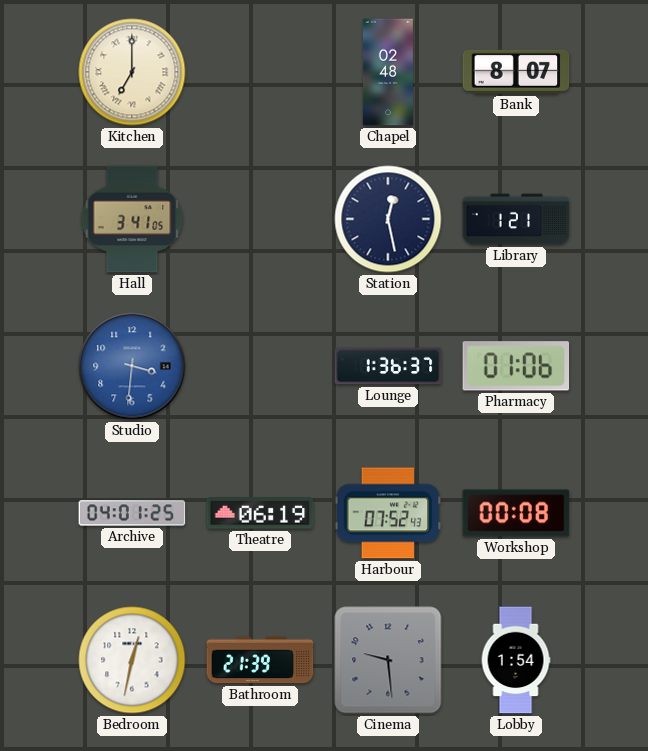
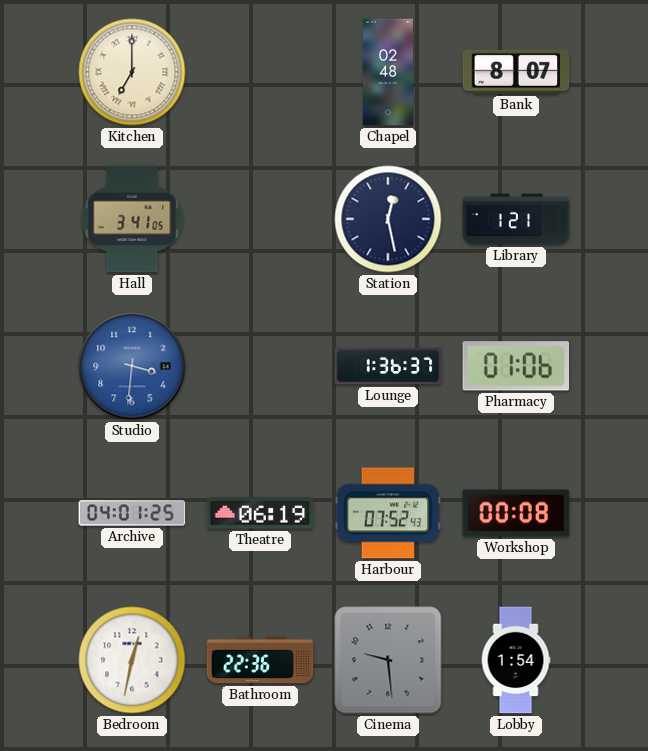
Bathroom: 21:39 -> 22:36 (260, 660)
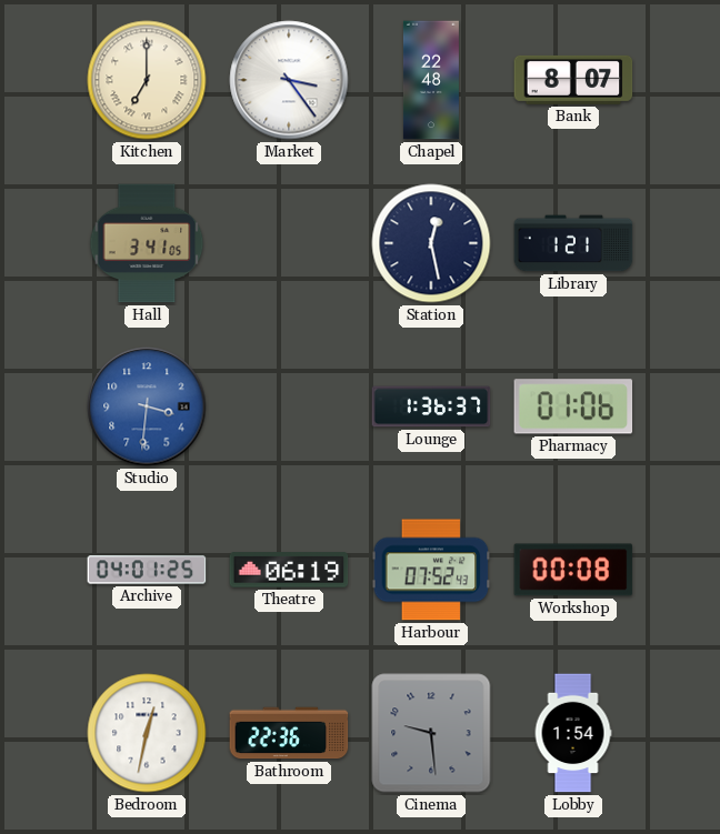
Market: none -> 3:24 (289, 80)
Chapel: 02:48 -> 22:48 (431, 80)
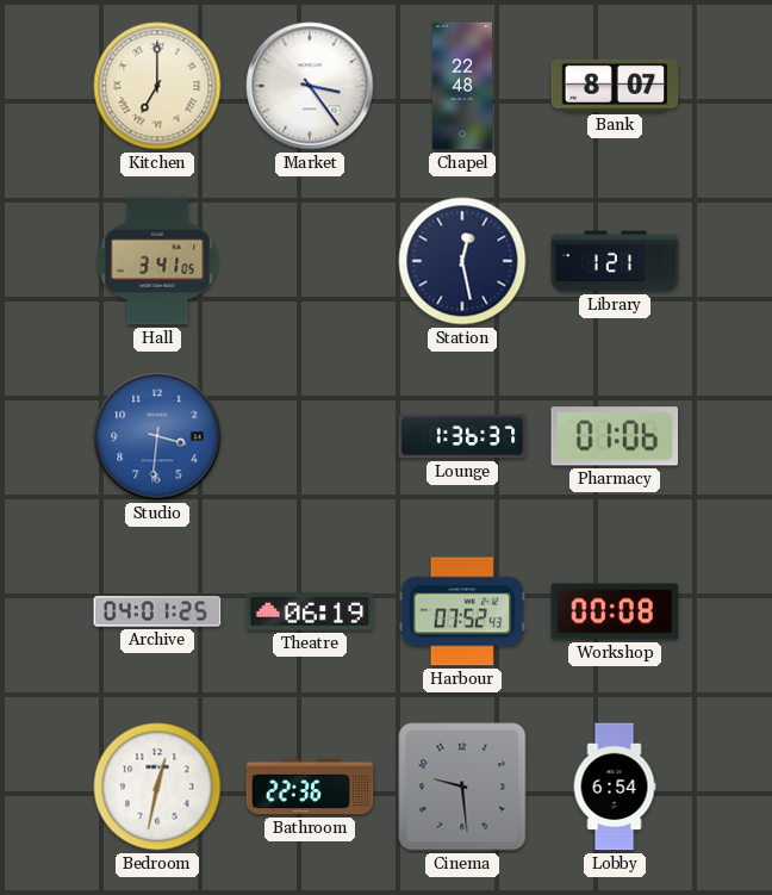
Lobby: 1:54 -> 6:54 (615, 787)
